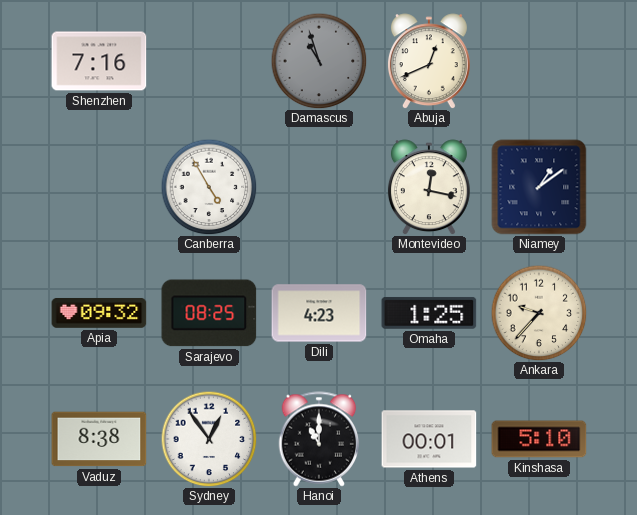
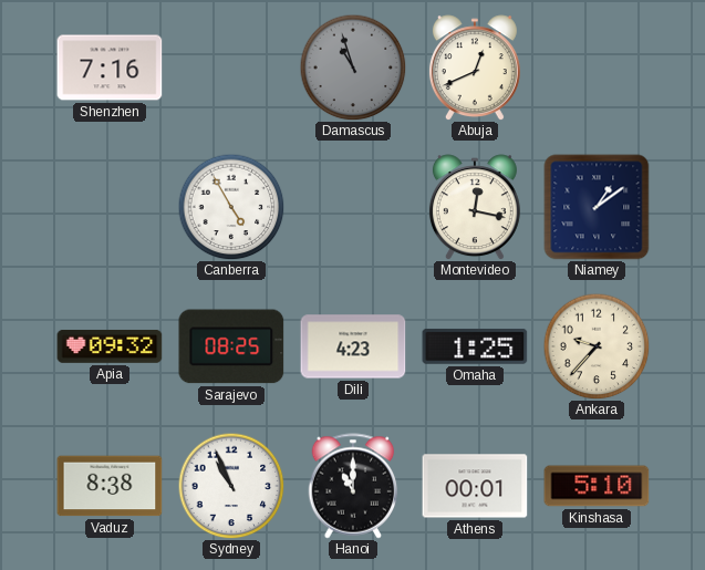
Sydney: 12:54 -> 10:56 (231, 486)
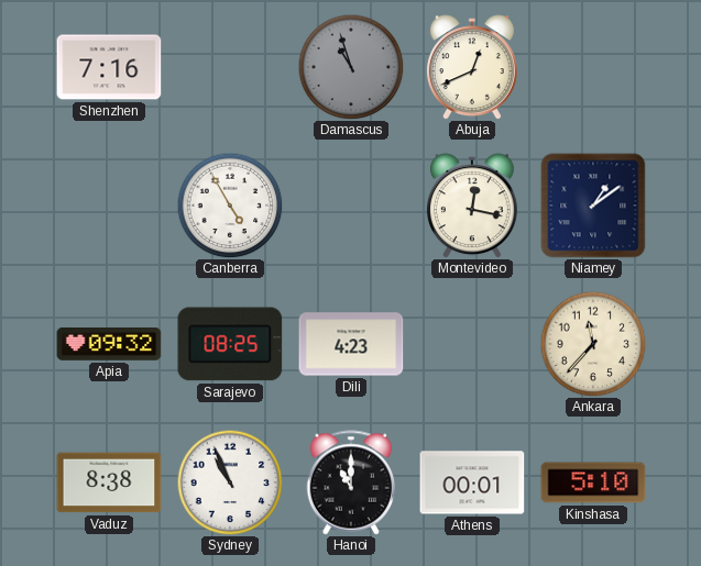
Omaha: 1:25 -> none (475, 346)
Ankara: 9:37 -> 11:37 (593, 344)
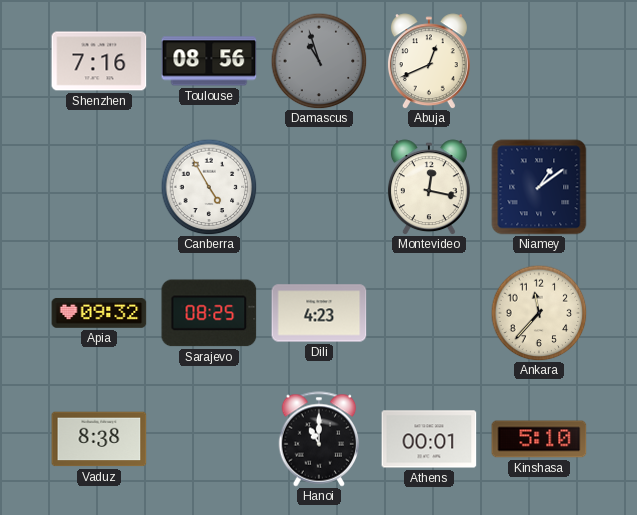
Toulouse: none -> 08:56 (209, 61)
Sydney: 10:56 -> none (230, 482)
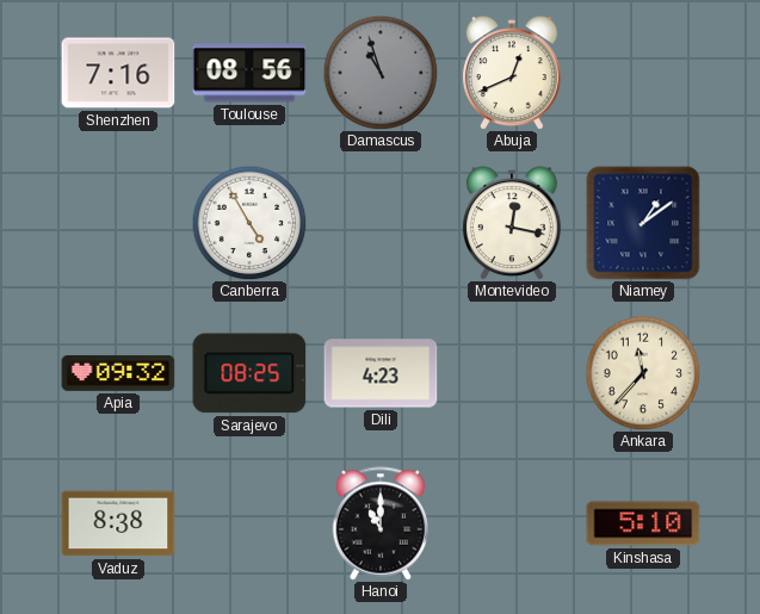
Athens: 00:01 -> none (429, 439)
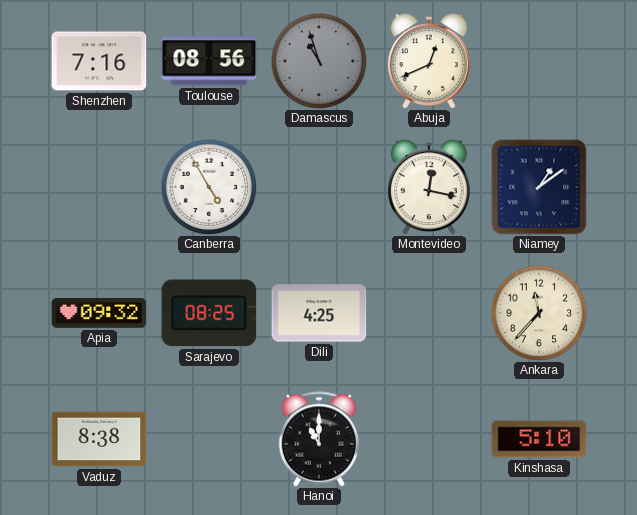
Dili: 4:23 -> 4:25 (319, 313)
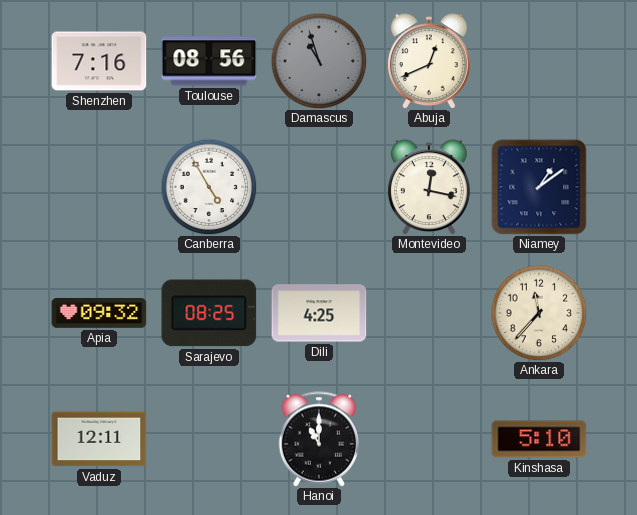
Vaduz: 8:38 -> 12:11 (99, 439)
